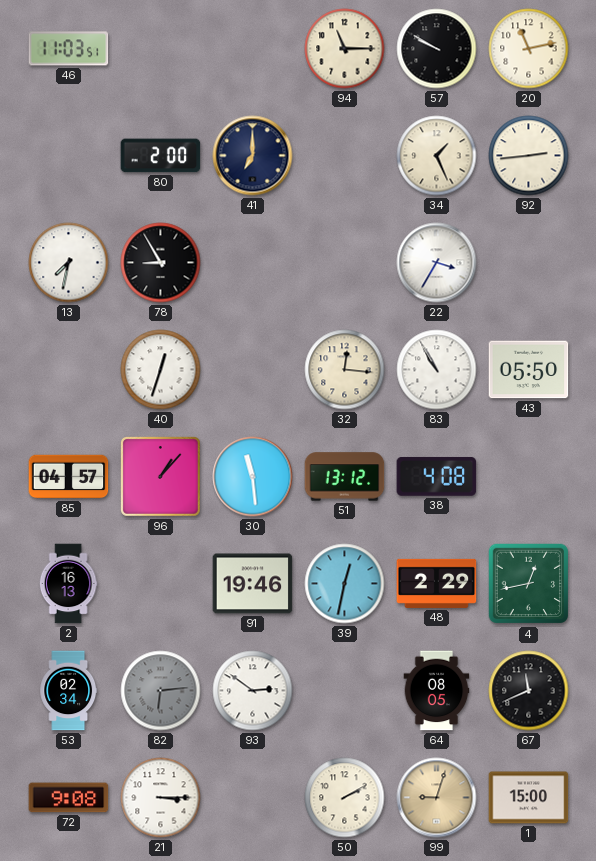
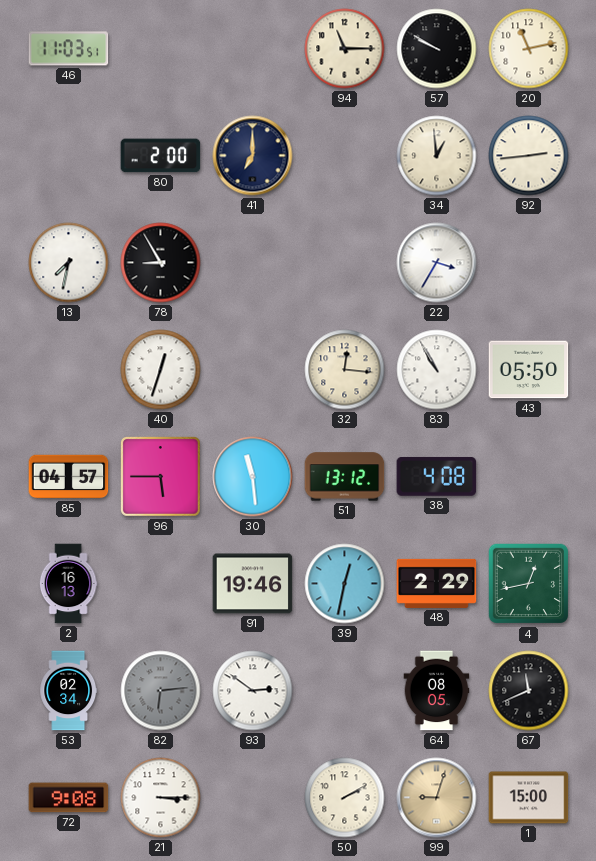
34: 1:26 -> 12:59 (437, 156)
96: 1:07 -> 5:45 (161, 477)
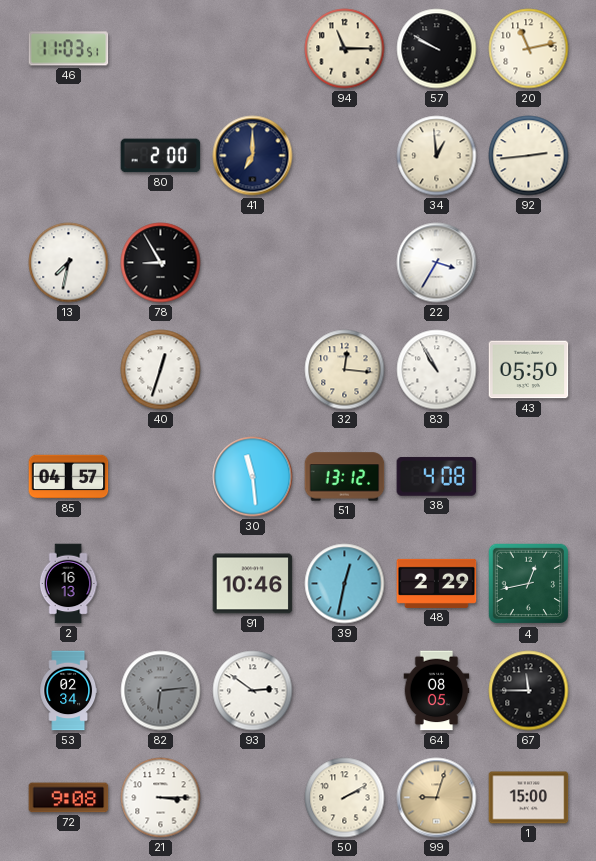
96: 5:45 -> none (161, 477)
91: 19:46 -> 10:46 (253, 584)
67: 11:41 -> 11:45 (529, 691)
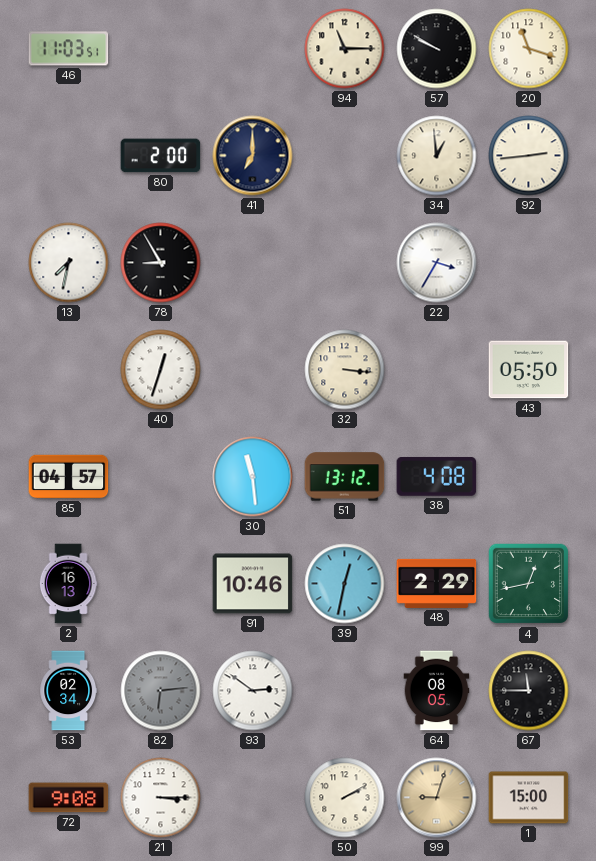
20: 11:13 -> 11:18 (529, 49)
32: 12:16 -> 3:16 (345, 370)
83: 10:55 -> none (437, 370)
